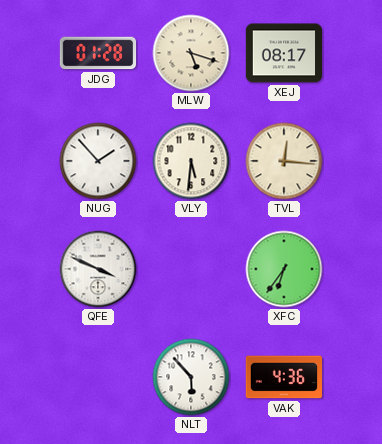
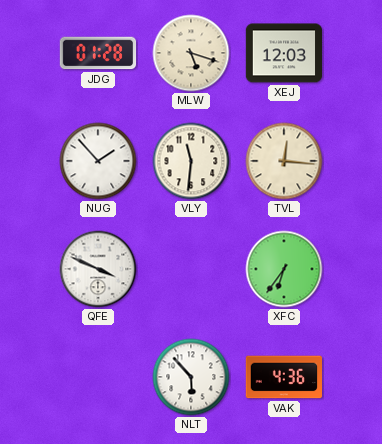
XEJ: 08:17 -> 12:03 (284, 53)
VLY: 5:31 -> 11:31 (191, 161)
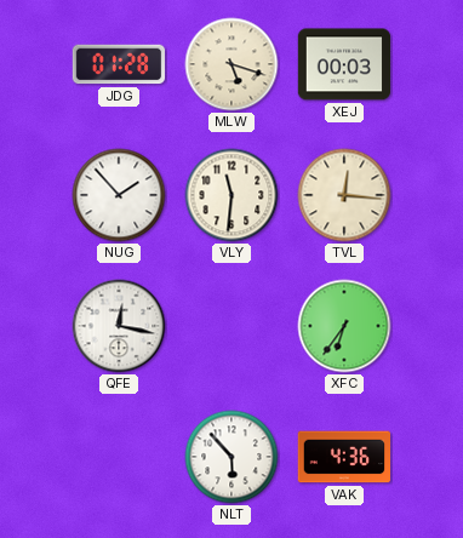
XEJ: 12:03 -> 00:03 (344, 64)
QFE: 3:49 -> 12:17 (119, 326)
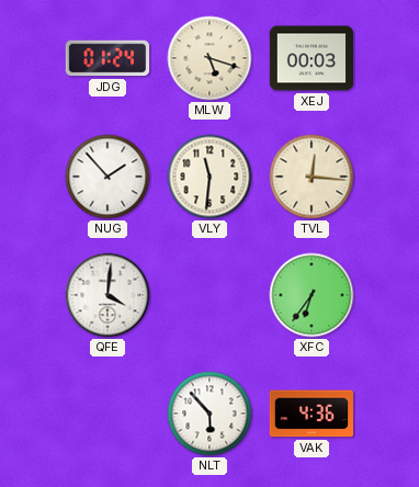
JDG: 01:28 -> 01:24 (107, 58)
QFE: 12:17 -> 4:01 (107, 295)
